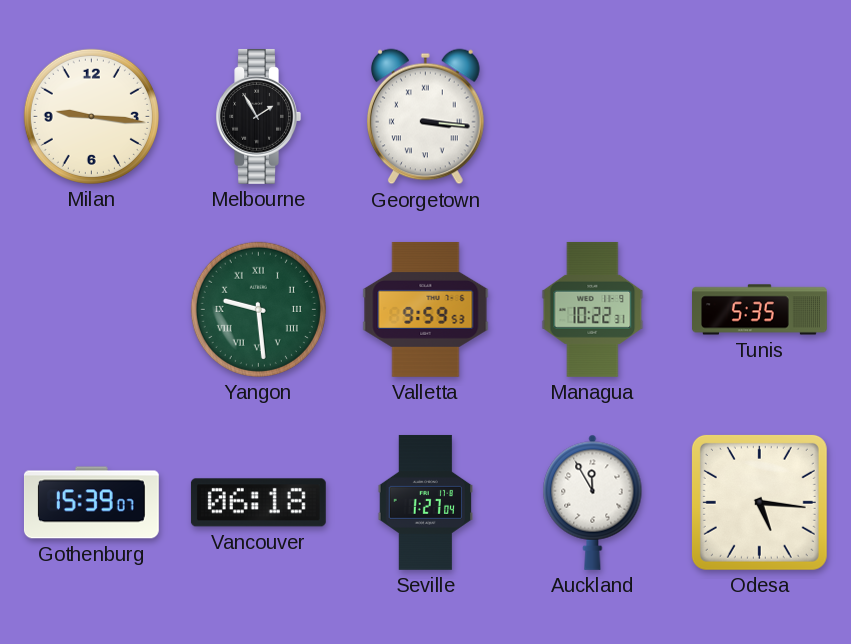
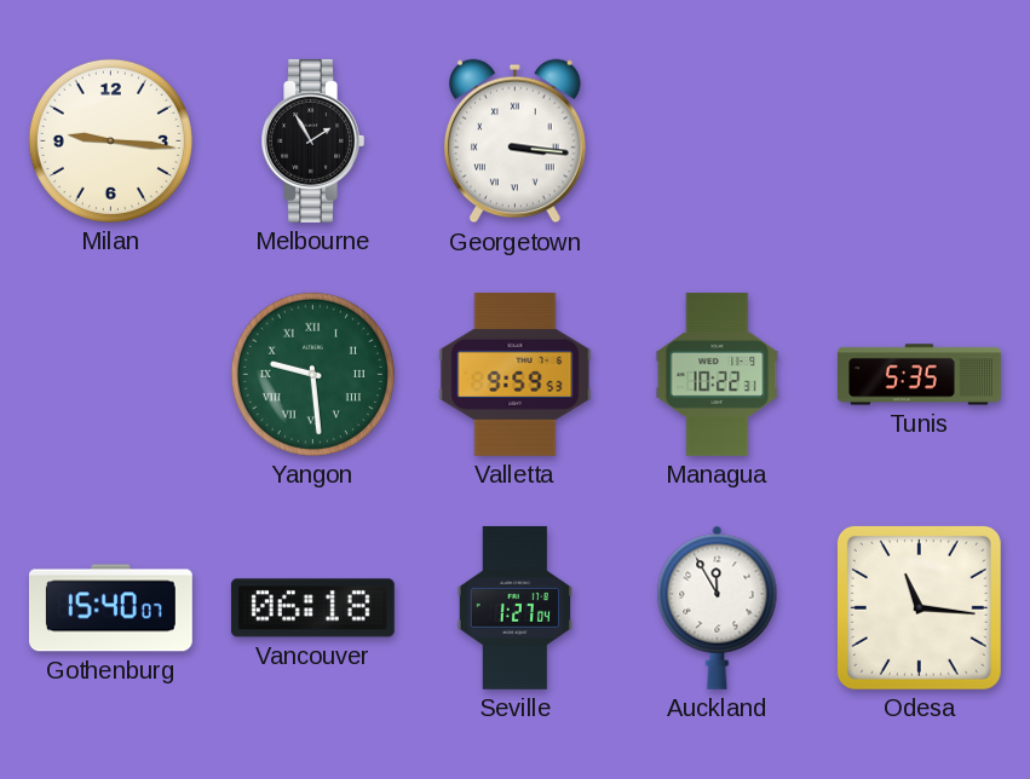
Gothenburg: 15:39 -> 15:40 (110, 608)
Odesa: 5:16 -> 11:16 (919, 607)
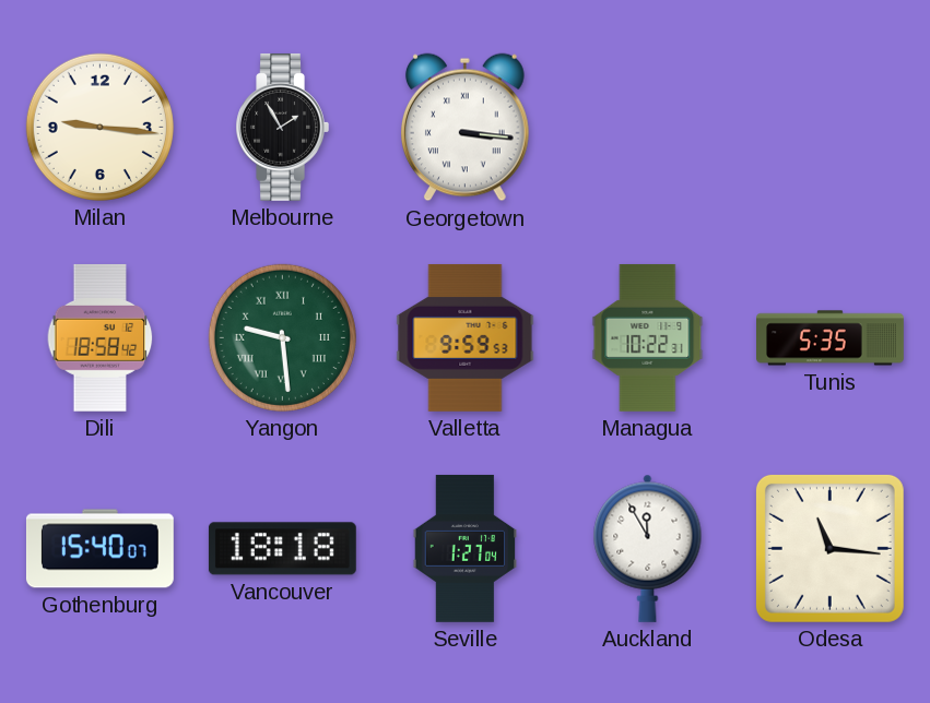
Dili: none -> 18:58 (101, 337)
Vancouver: 06:18 -> 18:18 (282, 549)
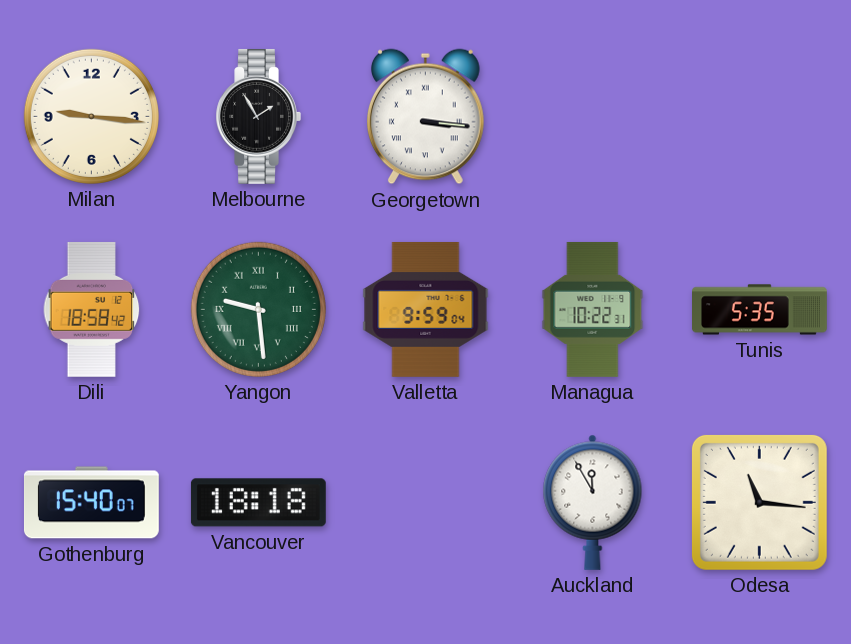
Valletta: 9:59:53 -> 9:59:04 (426, 309)
Seville: 1:27 -> none (466, 548)
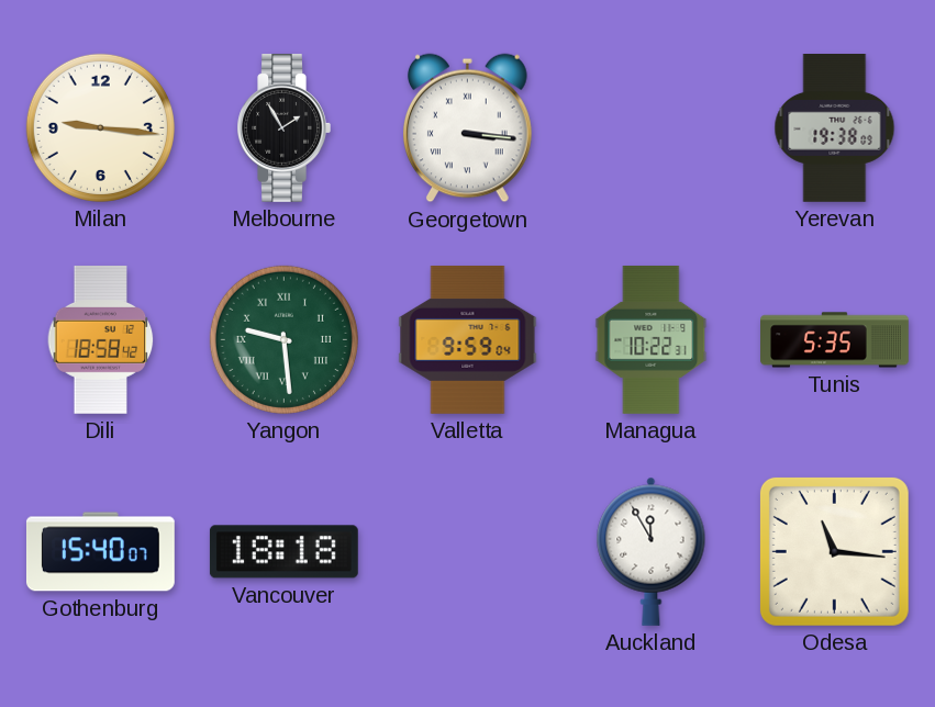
Yerevan: none -> 19:38 (835, 128)
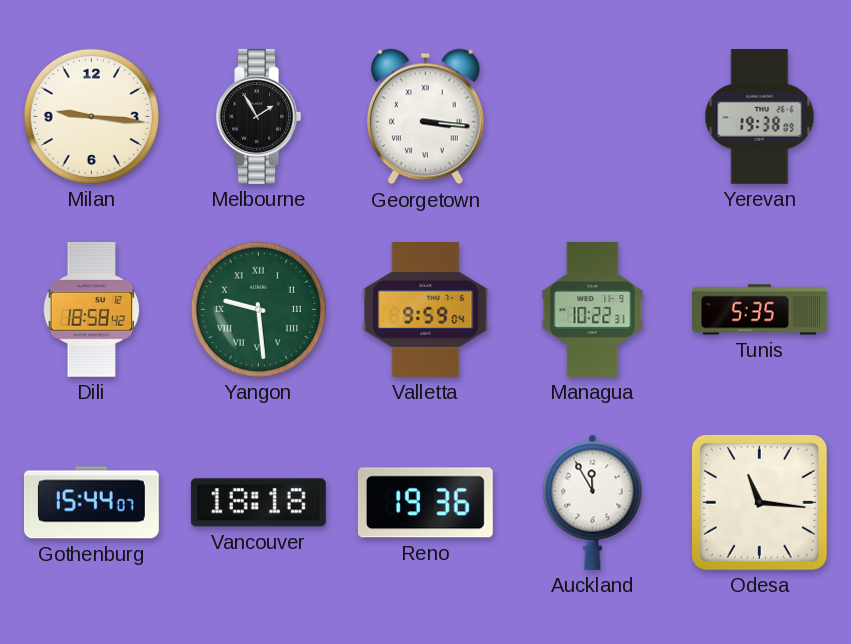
Gothenburg: 15:40 -> 15:44 (91, 503)
Reno: none -> 19:36 (425, 503)
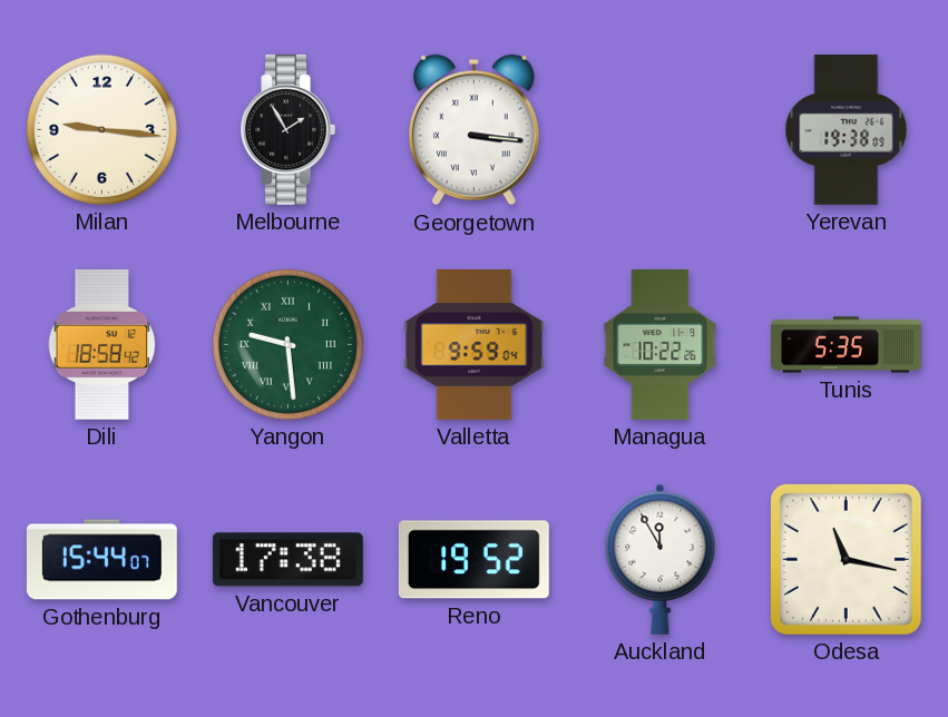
Managua: 10:22:31 -> 10:22:26 (661, 344)
Vancouver: 18:18 -> 17:38 (287, 560)
Reno: 19:36 -> 19:52 (473, 560)
Odesa: 11:16 -> 11:17 (846, 559)
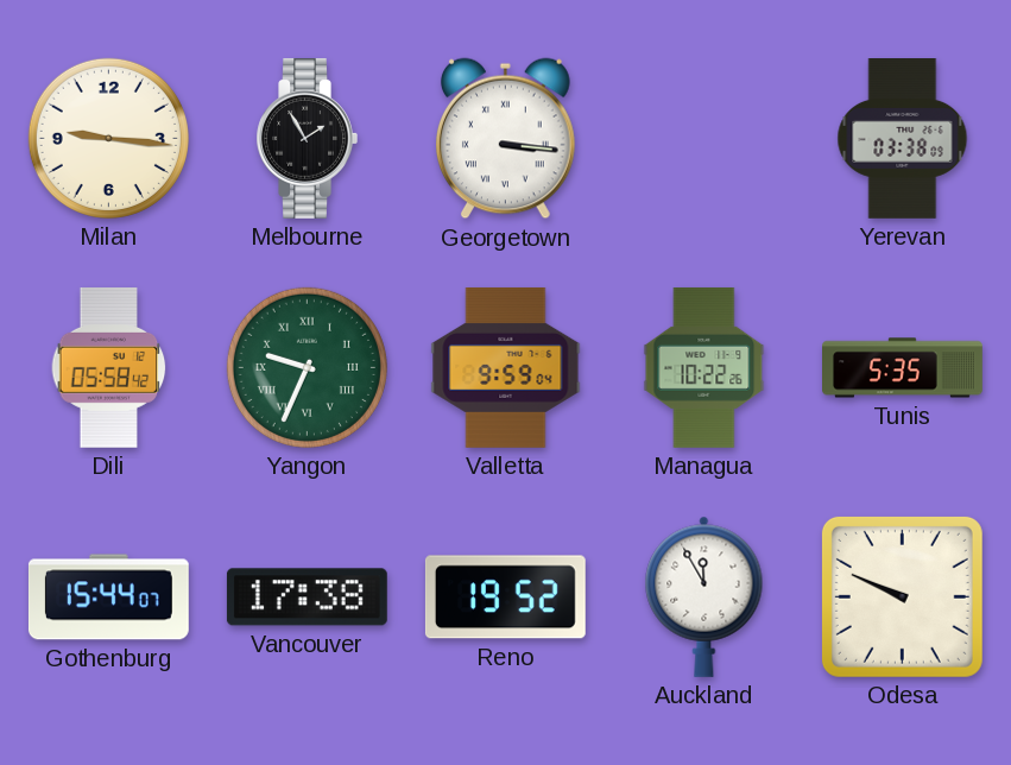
Yerevan: 19:38 -> 03:38 (903, 139)
Dili: 18:58 -> 05:58 (109, 367)
Yangon: 9:29 -> 9:34 (307, 367)
Odesa: 11:17 -> 9:49 (902, 596)
